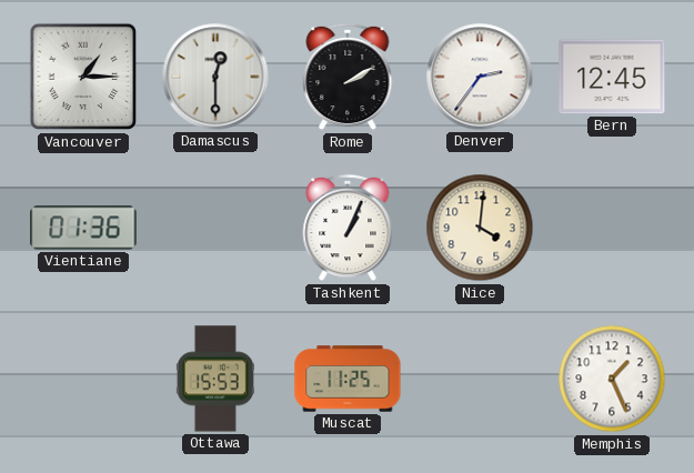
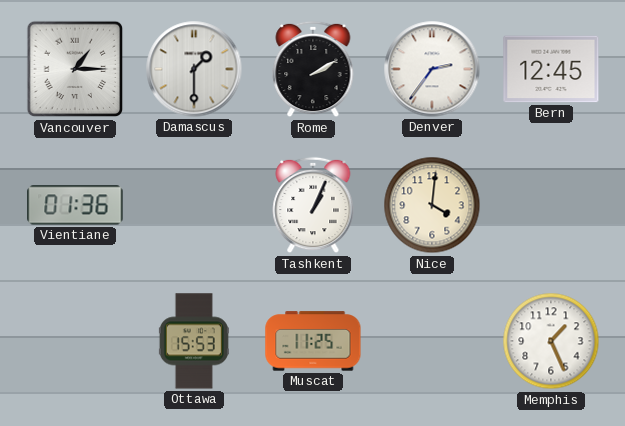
Damascus: 12:30 -> 1:30 (194, 69)
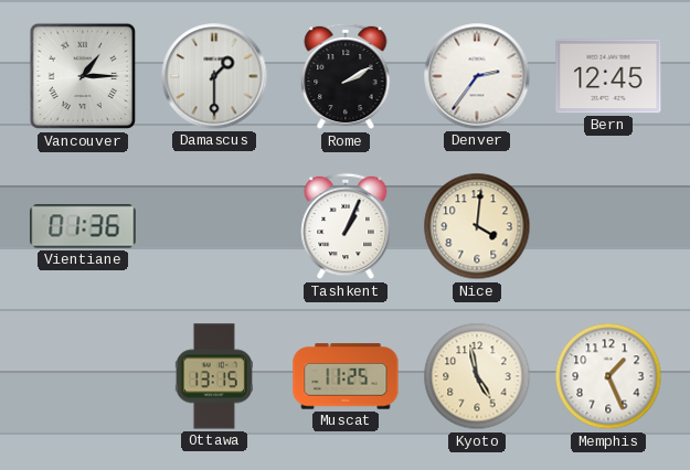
Ottawa: 15:53 -> 13:15 (214, 376)
Kyoto: none -> 4:58 (477, 376)
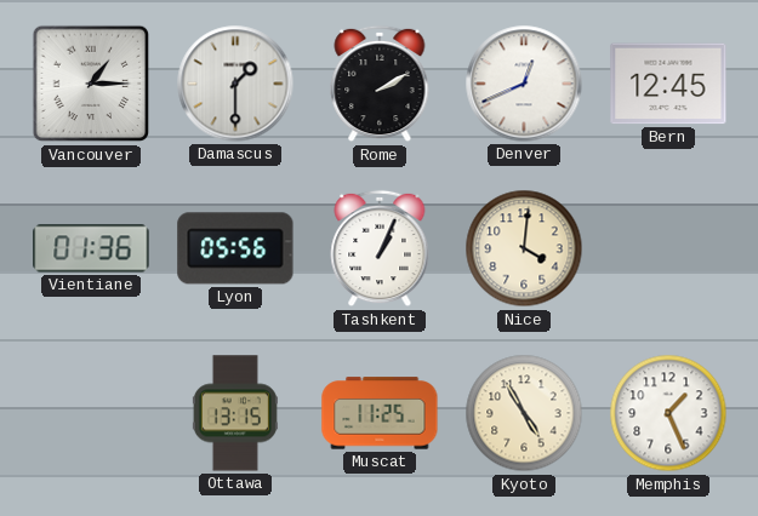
Denver: 2:36 -> 12:41 (524, 84)
Lyon: none -> 05:56 (235, 248)
Kyoto: 4:58 -> 4:55 (524, 413)
